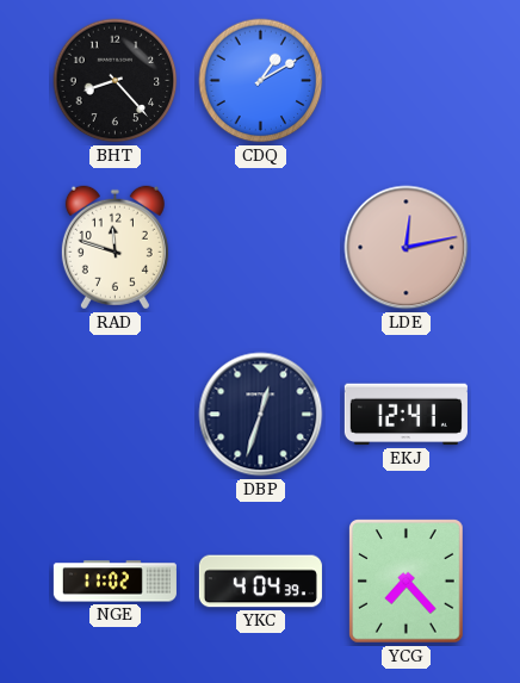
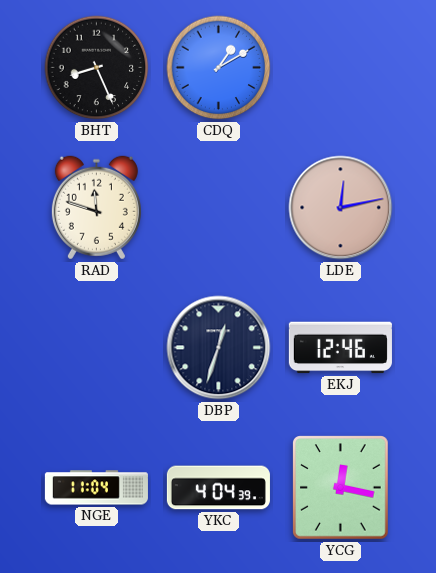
BHT: 8:23 -> 8:26 (97, 68)
EKJ: 12:41 -> 12:46 (340, 348)
NGE: 11:02 -> 11:04 (96, 488)
YCG: 7:23 -> 12:17 (341, 488)
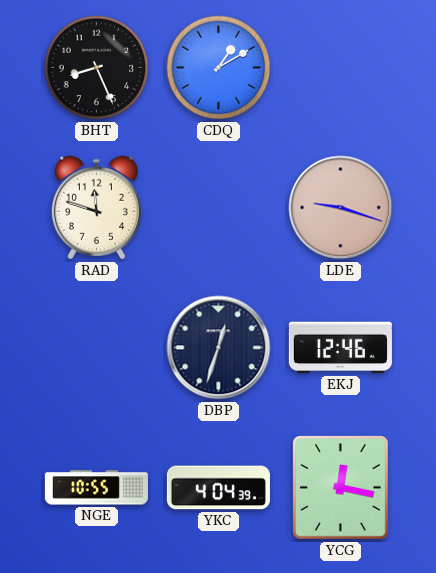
LDE: 12:13 -> 9:18 (341, 208)
NGE: 11:04 -> 10:55 (96, 488)
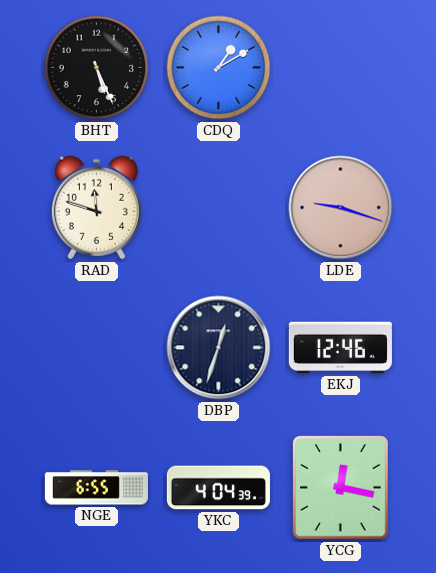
BHT: 8:26 -> 5:26 (97, 68)
NGE: 10:55 -> 6:55 (96, 488)
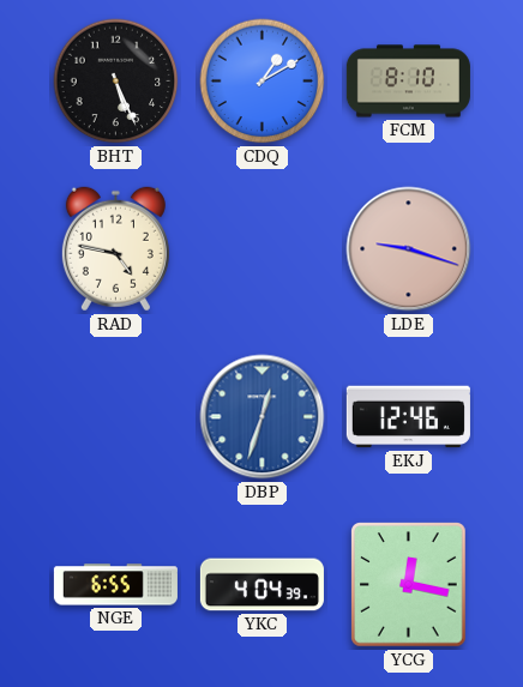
FCM: none -> 8:10 (408, 82)
RAD: 11:48 -> 4:47 (115, 249)
DBP dial: navy -> blue (263, 417)
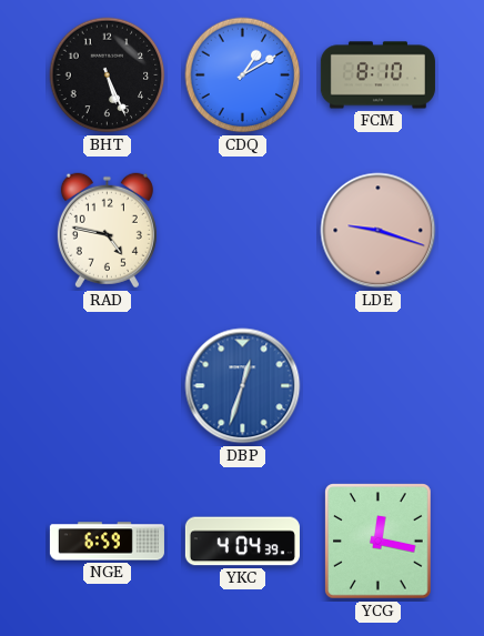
EKJ: 12:46 -> none (408, 417)
NGE: 6:55 -> 6:59 (107, 542)
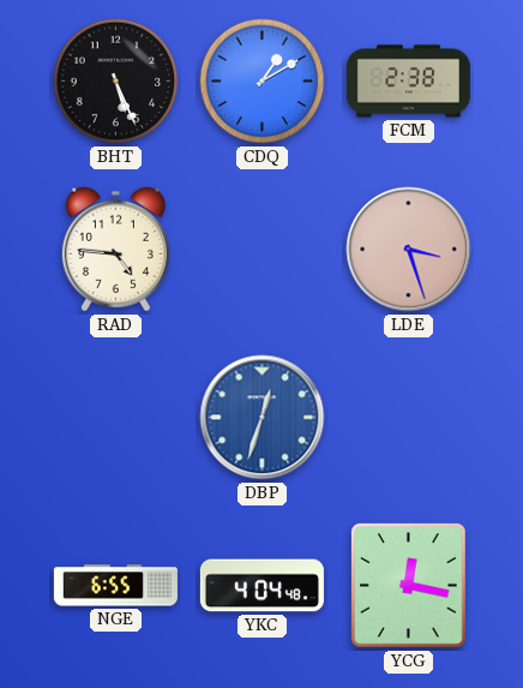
FCM: 8:10 -> 2:38 (408, 82)
RAD: 4:47 -> 4:46 (115, 250)
LDE: 9:18 -> 3:27 (409, 250)
NGE: 6:59 -> 6:55 (115, 586)
YKC: 4:04:39 -> 4:04:48 (261, 586)
